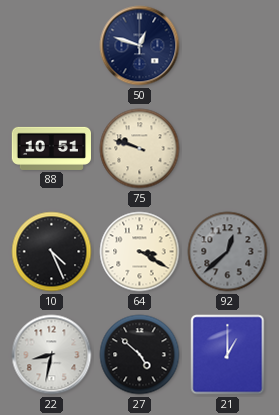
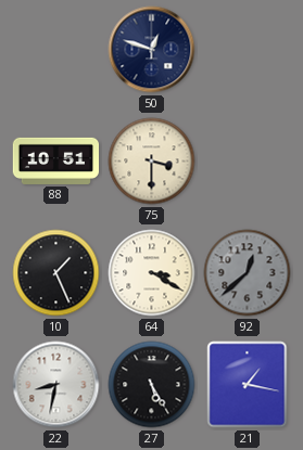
75: 9:48 -> 3:30 (152, 162)
10: 4:26 -> 1:26 (56, 273)
27: 4:52 -> 5:25 (152, 385)
21: 1:00 -> 1:17 (248, 385)
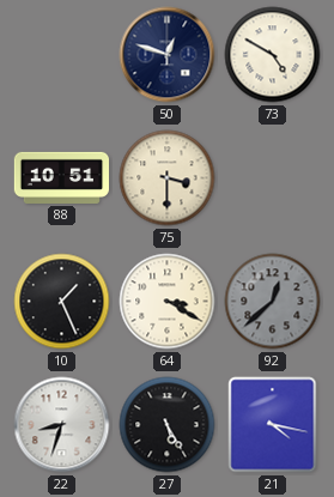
73: none -> 4:50 (273, 55)
22: 8:32 -> 8:33 (62, 425)
21: 1:17 -> 4:17 (273, 425)
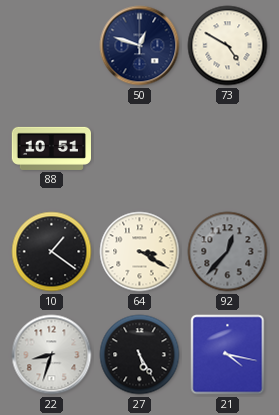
75: 3:30 -> none (168, 178)
10: 1:26 -> 1:21 (52, 252)
92: 12:38 -> 12:37 (228, 252)
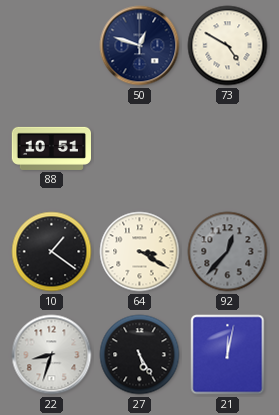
21: 4:17 -> 12:02 (228, 355)
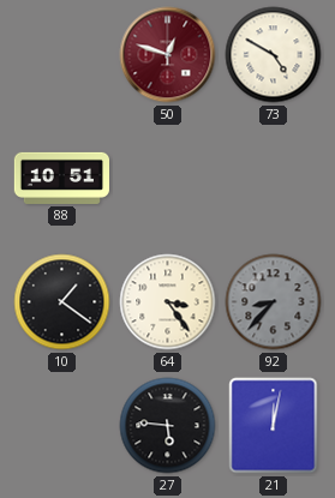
50 dial: navy -> burgundy (168, 55)
64: 3:20 -> 3:24 (168, 302)
92: 12:37 -> 8:37 (274, 302)
22: 8:33 -> none (52, 355)
27: 5:25 -> 5:46 (168, 426)
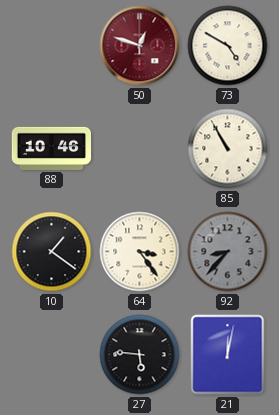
88: 10:51 -> 10:46 (51, 148)
85: none -> 10:55 (228, 149)
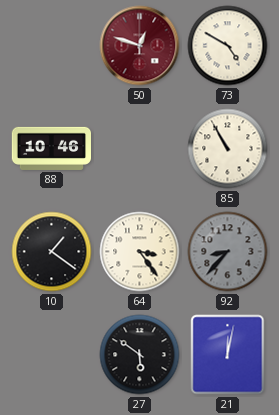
27: 5:46 -> 5:51 (140, 355)
